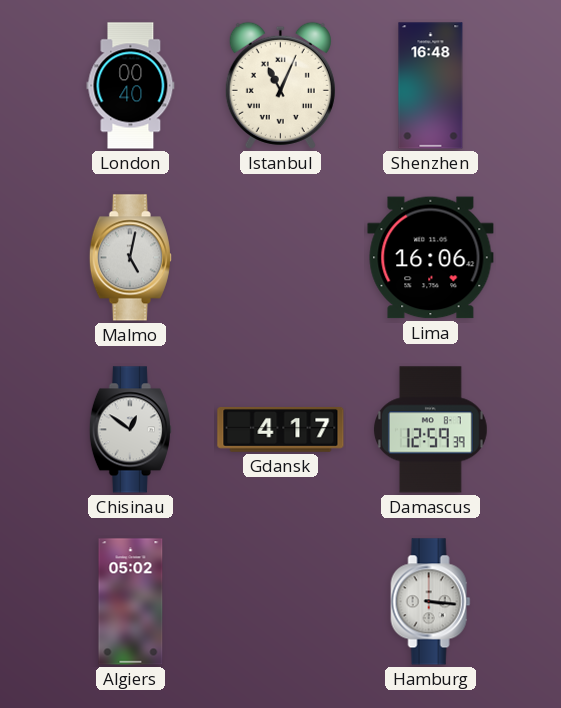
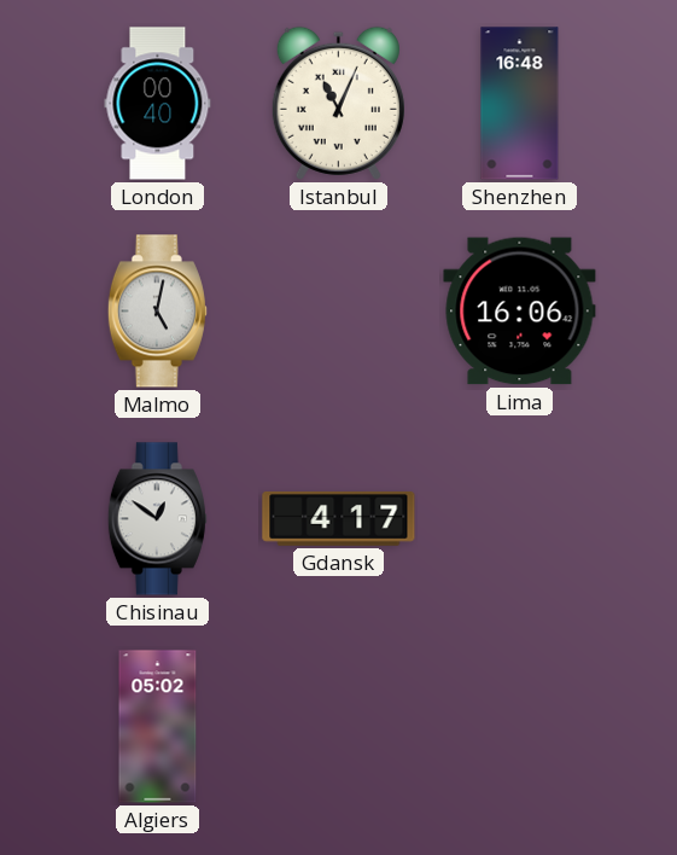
Damascus: 12:59 -> none (431, 430)
Hamburg: 3:16 -> none (431, 602)
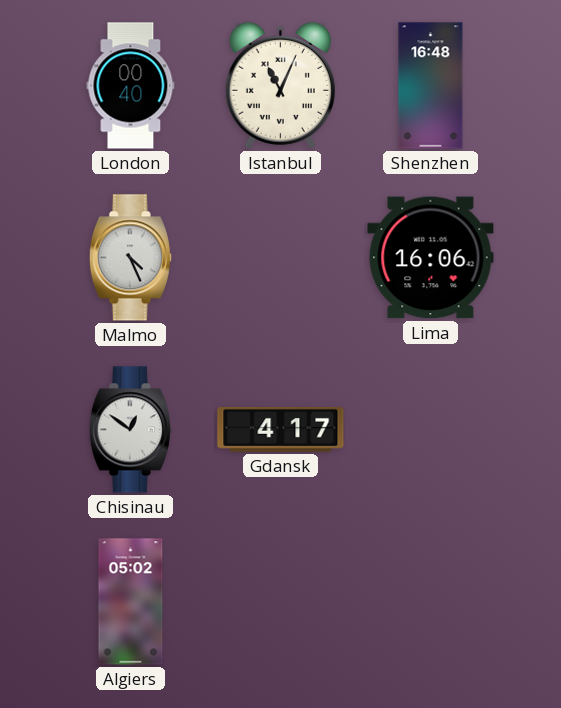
Malmo: 5:02 -> 4:26 (130, 258)
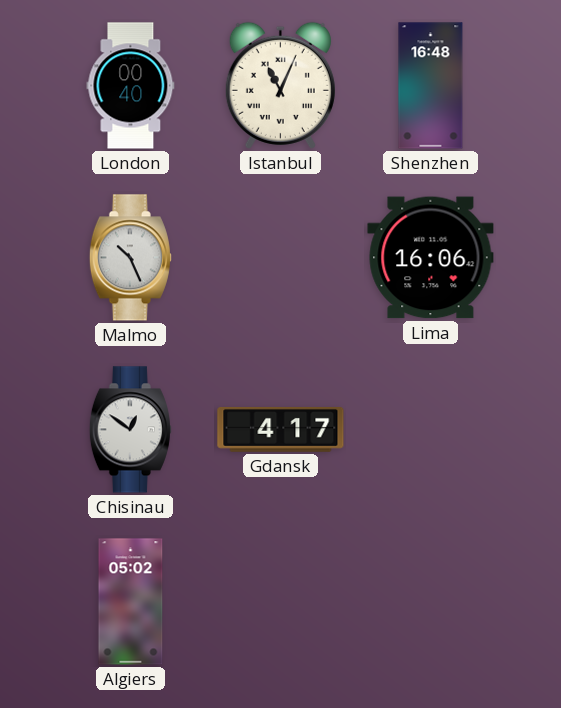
Malmo: 4:26 -> 10:26 (130, 258)
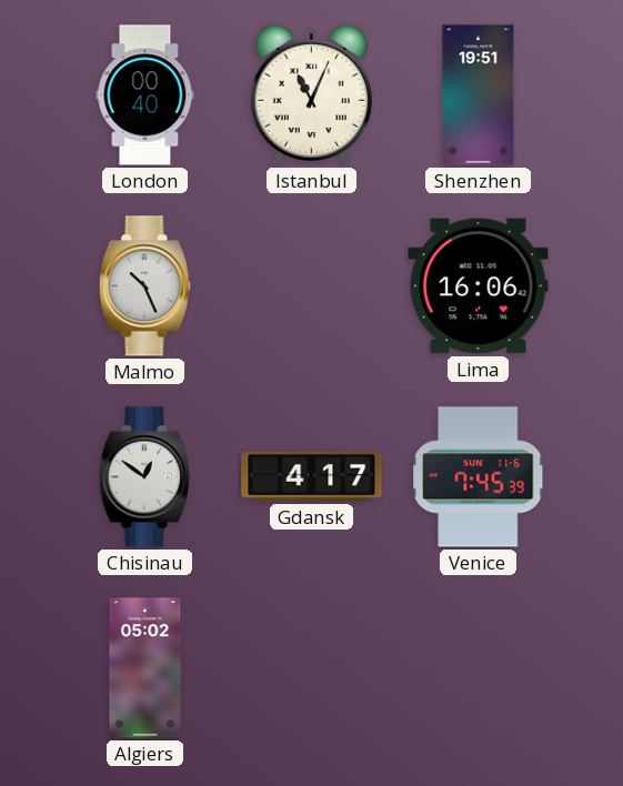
Shenzhen: 16:48 -> 19:51 (479, 95)
Venice: none -> 7:45 (479, 477)
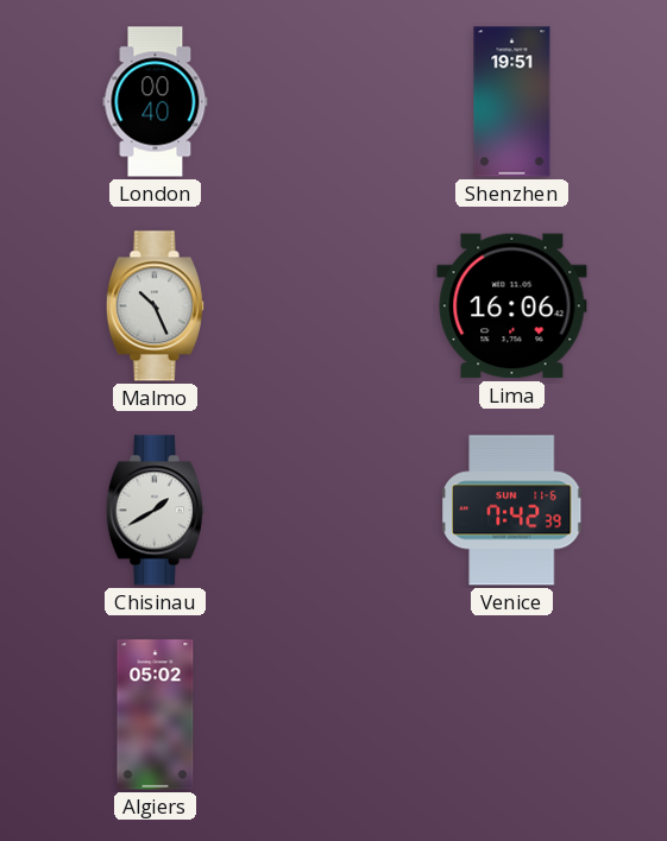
Istanbul: 11:04 -> none (311, 94)
Chisinau: 12:51 -> 1:40 (155, 511)
Gdansk: 4:17 -> none (312, 477)
Venice: 7:45 -> 7:42 (512, 511)
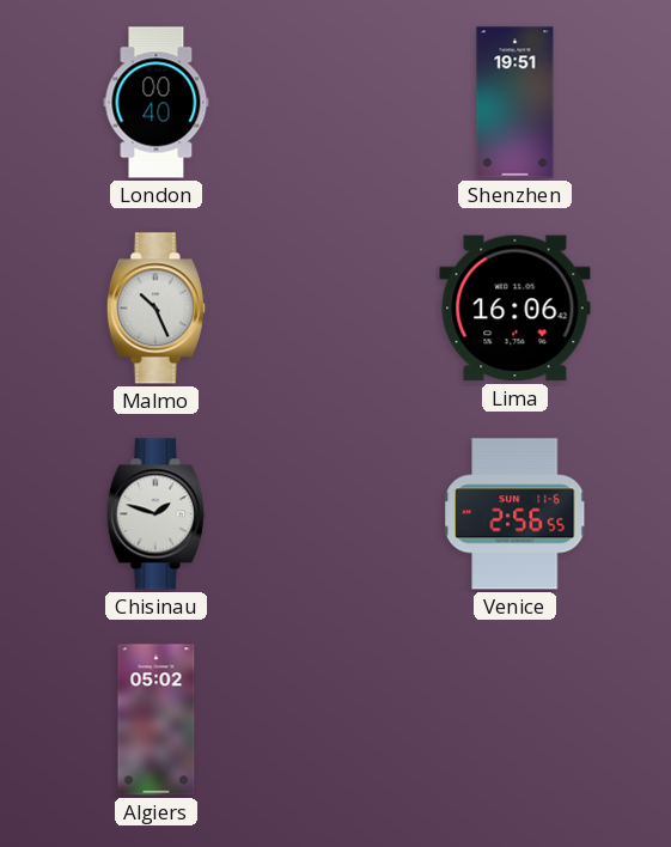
Chisinau: 1:40 -> 1:48 (155, 514)
Venice: 7:42 -> 2:56 (516, 514)
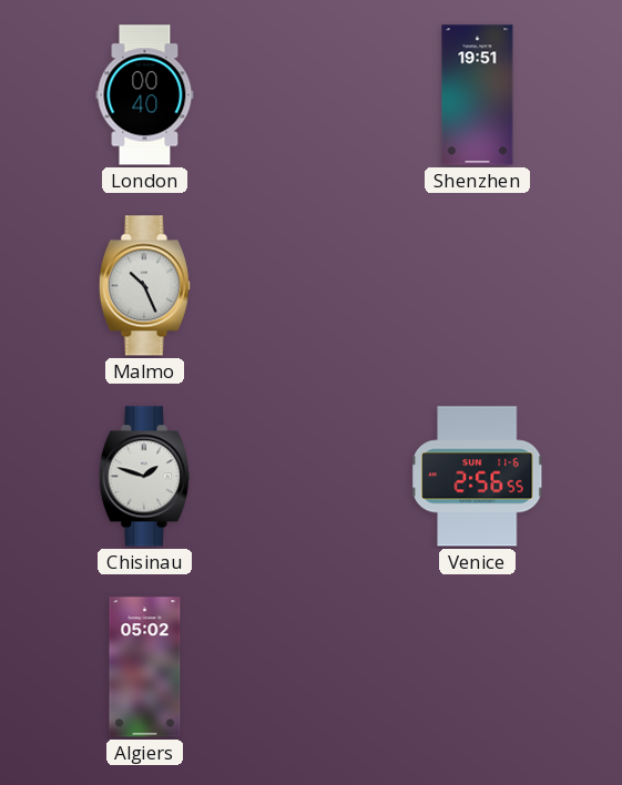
Lima: 16:06 -> none (516, 309)
